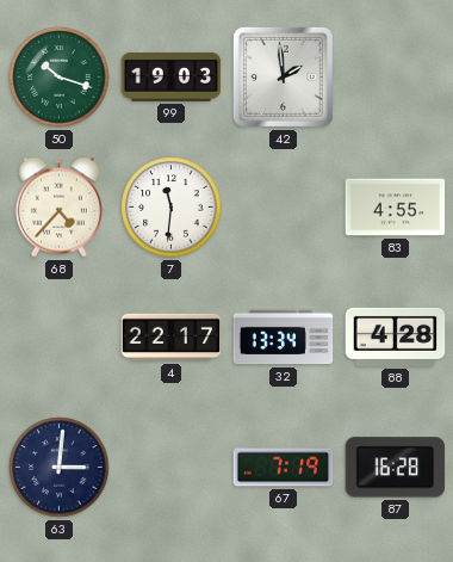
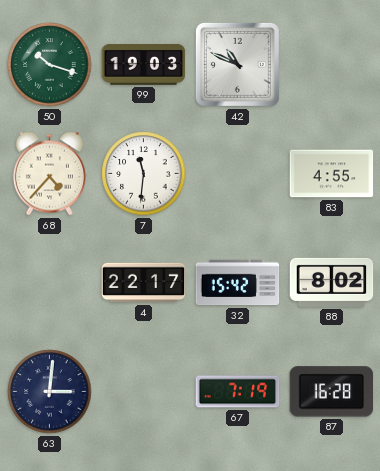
42: 1:59 -> 10:49 (237, 64)
32: 13:34 -> 15:42 (238, 283)
88: 4:28 -> 8:02 (332, 282)
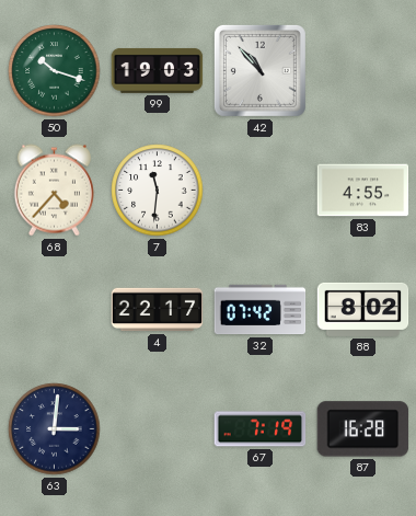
42: 10:49 -> 10:53 (259, 70)
32: 15:42 -> 07:42 (261, 310)
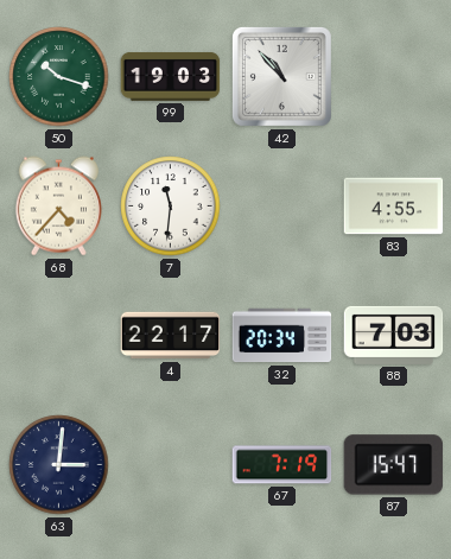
32: 07:42 -> 20:34 (282, 336)
88: 8:02 -> 7:03 (394, 335)
87: 16:28 -> 15:47 (394, 465)
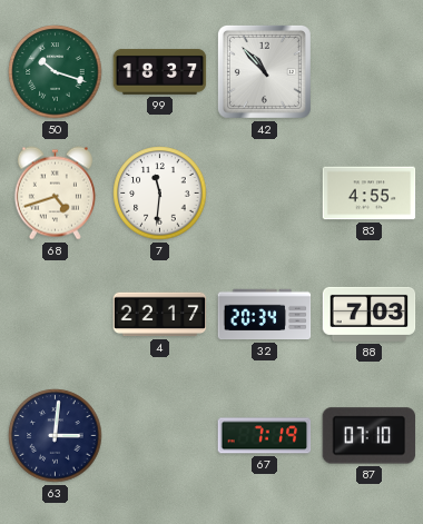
99: 19:03 -> 18:37 (160, 71)
68: 4:37 -> 4:42 (55, 194)
87: 15:47 -> 07:10 (370, 436)
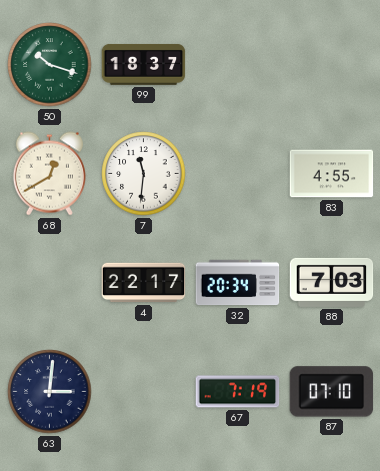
42: 10:53 -> none (264, 71)
68: 4:42 -> 12:40 (49, 174)
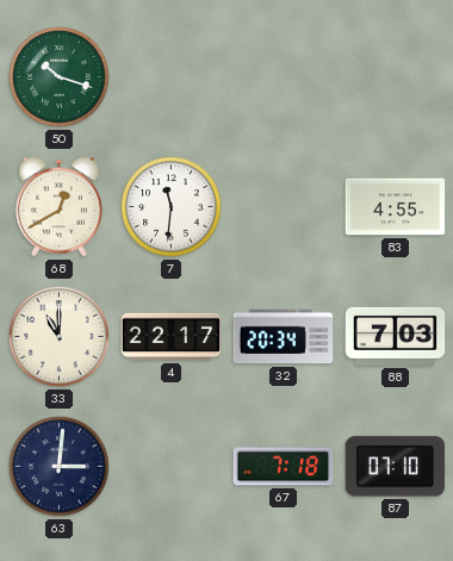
99: 18:37 -> none (144, 64)
33: none -> 11:00 (60, 337)
67: 7:19 -> 7:18 (284, 467)
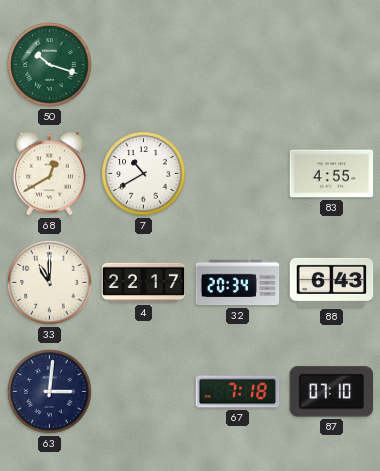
7: 11:31 -> 10:40 (144, 174)
88: 7:03 -> 6:43 (332, 282)
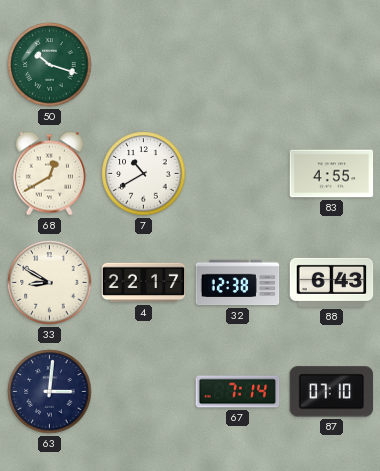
33: 11:00 -> 8:50 (50, 283)
32: 20:34 -> 12:38 (238, 283)
67: 7:18 -> 7:14 (238, 392)
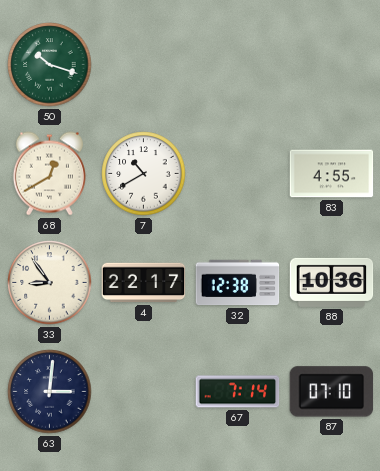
33: 8:50 -> 8:54 (50, 283)
88: 6:43 -> 10:36 (332, 282)
